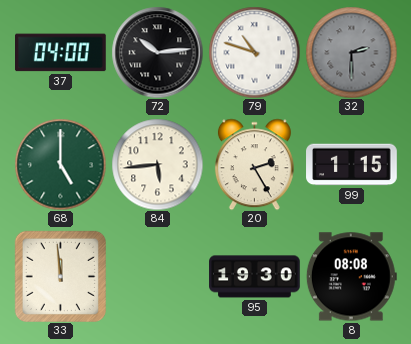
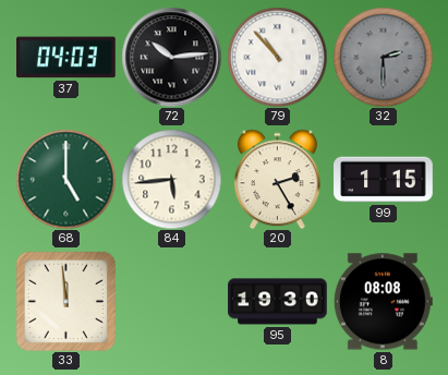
37: 04:00 -> 04:03 (66, 58)
79: 10:48 -> 10:53 (277, 57)
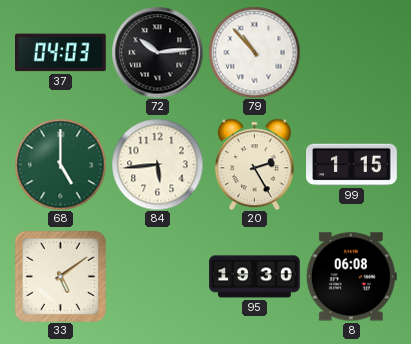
32: 2:30 -> none (383, 57)
33: 11:59 -> 5:09 (60, 276)
8: 08:08 -> 06:08 (351, 277)
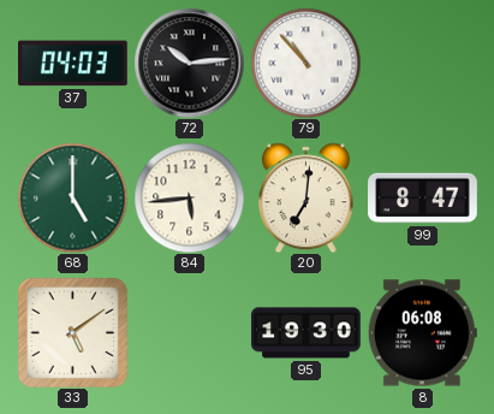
20: 2:25 -> 7:01 (305, 197)
99: 1:15 -> 8:47 (423, 199)
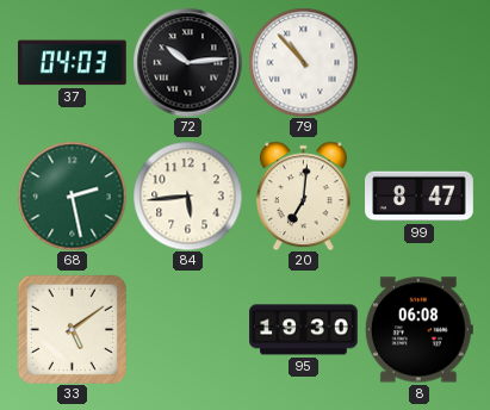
68: 5:00 -> 2:28 (72, 195)
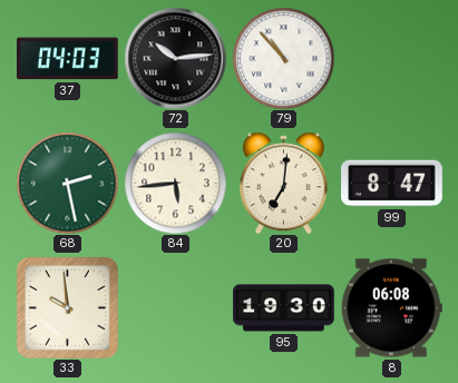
33: 5:09 -> 9:59 (67, 307)
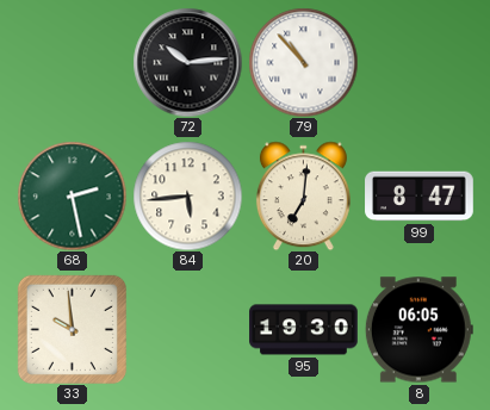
37: 04:03 -> none (68, 59)
8: 06:08 -> 06:05 (418, 330)
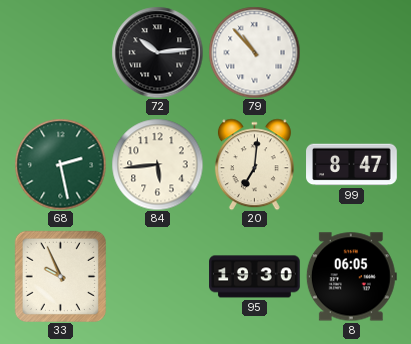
33: 9:59 -> 9:56 (60, 276)
